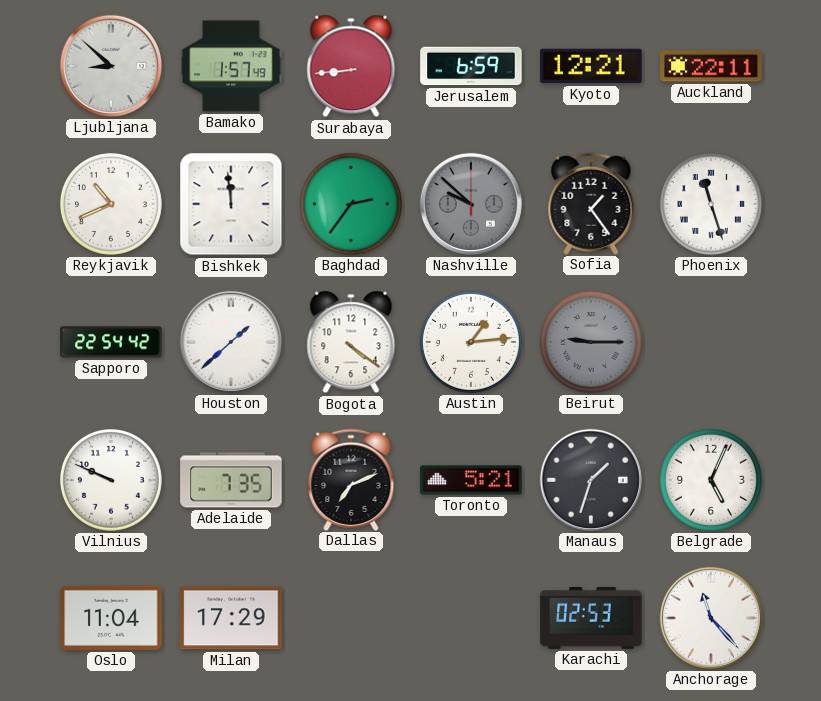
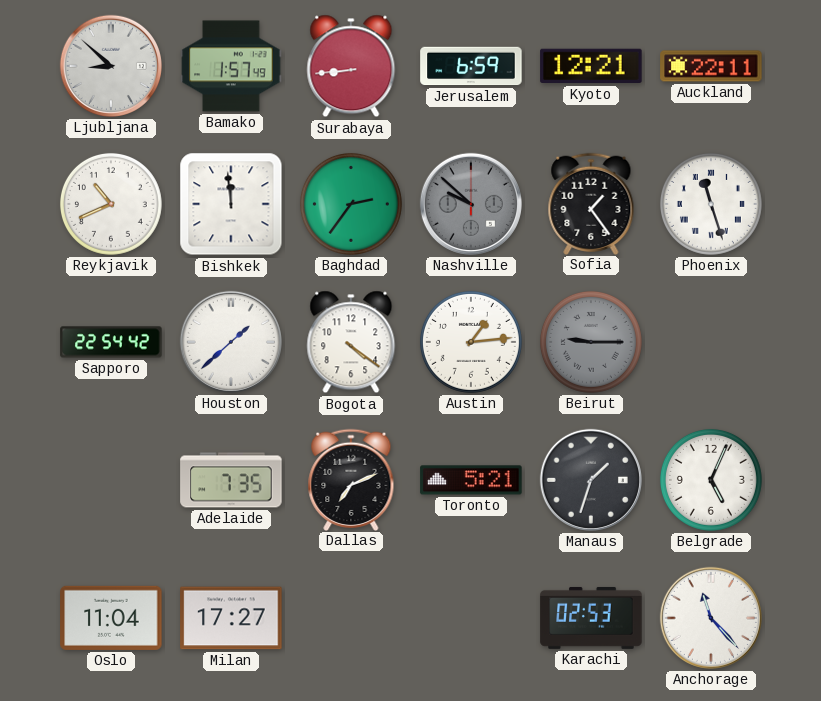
Vilnius: 9:49 -> none (111, 480)
Milan: 17:29 -> 17:27 (231, 618)
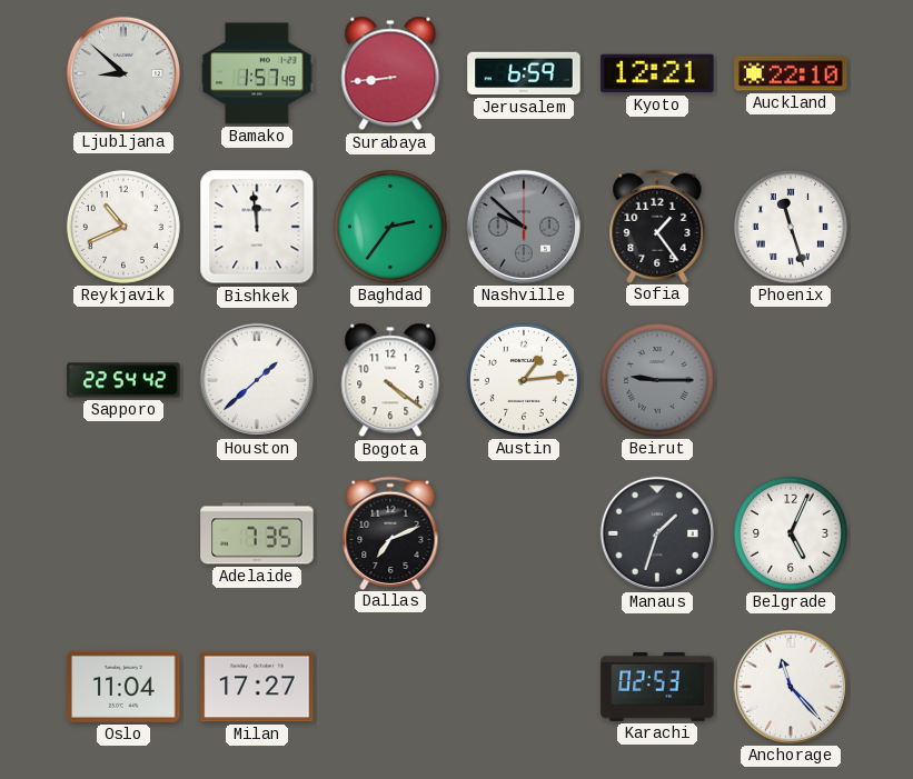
Auckland: 22:11 -> 22:10 (791, 73)
Toronto: 5:21 -> none (471, 480)
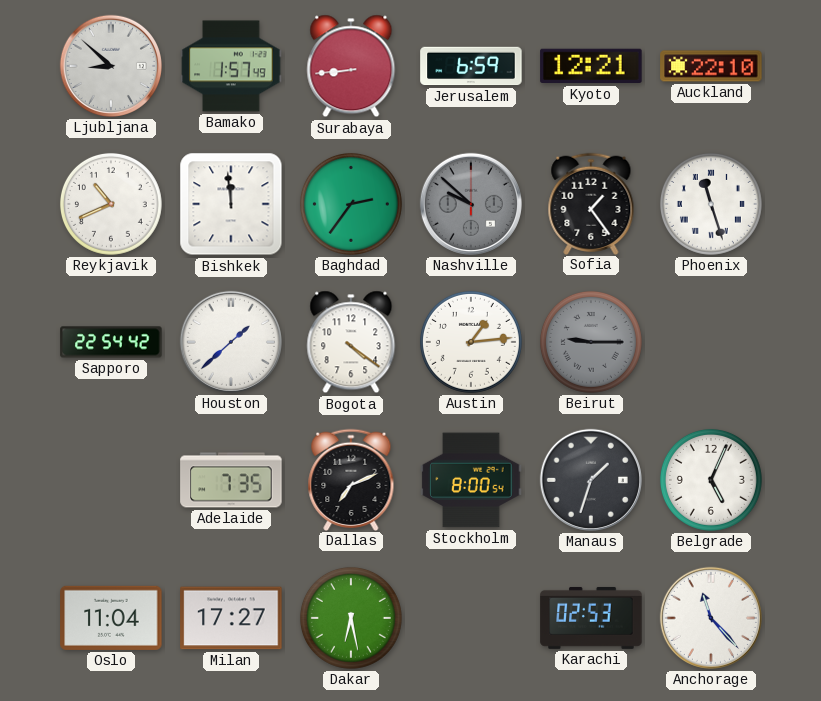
Stockholm: none -> 8:00 (471, 480)
Dakar: none -> 6:28 (351, 618)
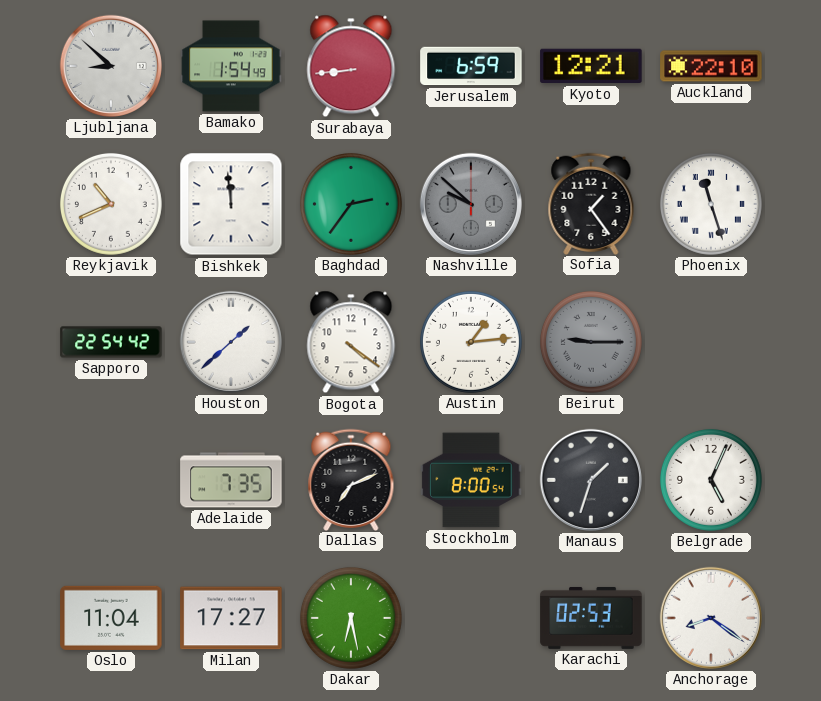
Bamako: 1:57 -> 1:54 (231, 66)
Anchorage: 11:23 -> 8:21 (711, 618)
